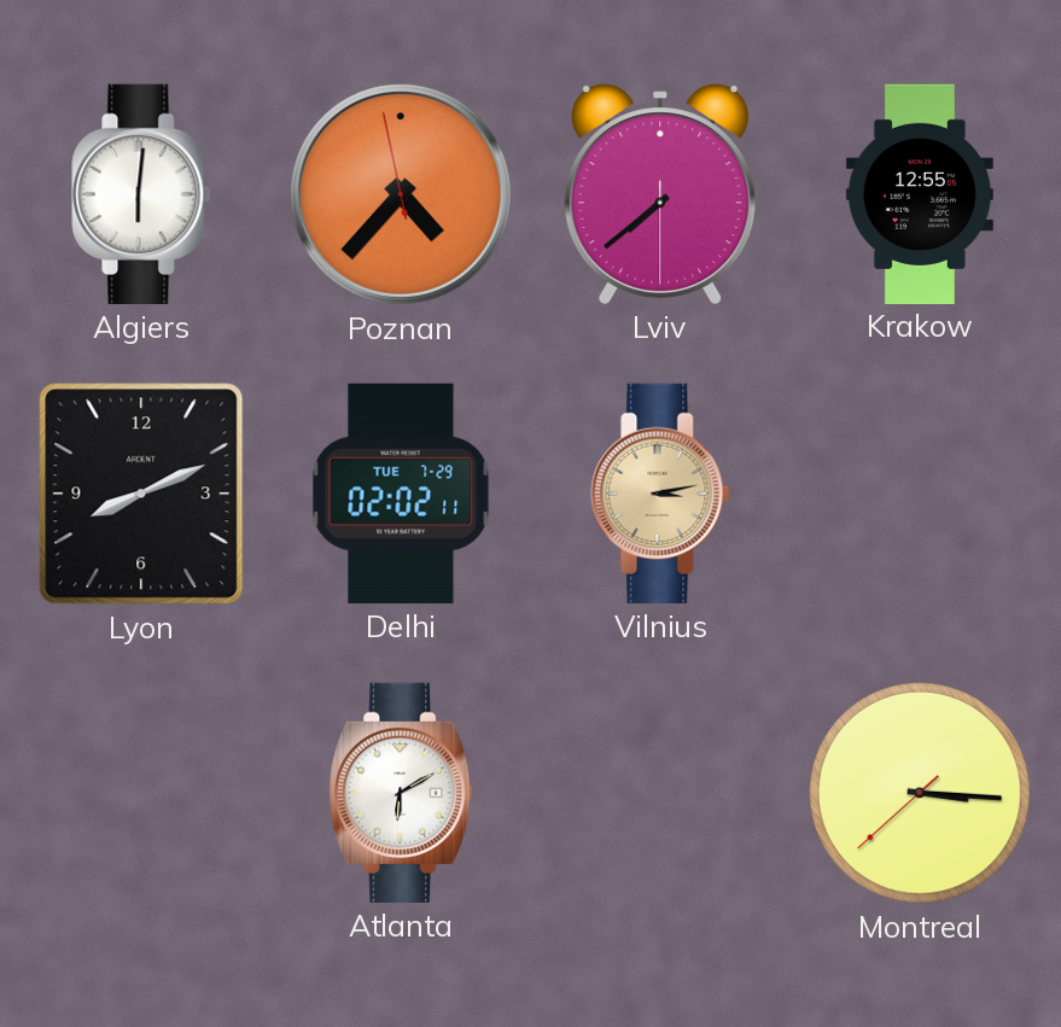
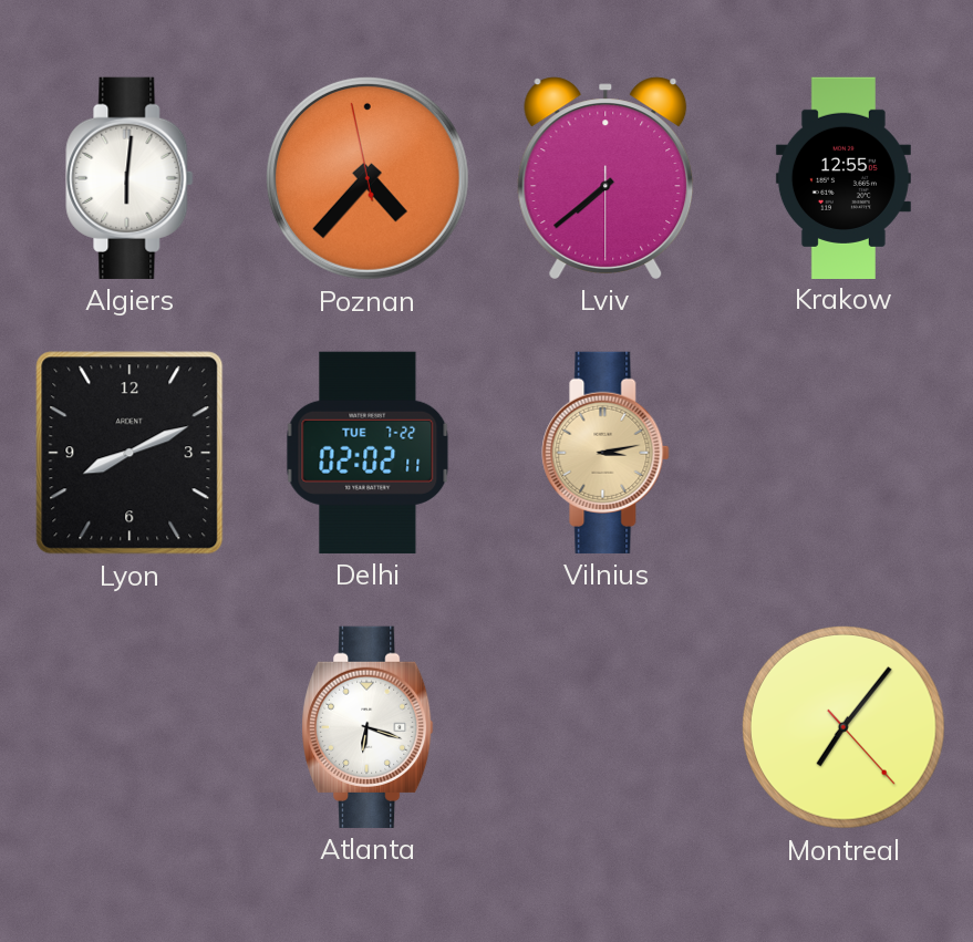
Delhi date: TUE 7-29 -> TUE 7-22 (368, 453)
Atlanta: 6:10 -> 6:18 (368, 727)
Montreal: 3:15 -> 7:06 (845, 728)
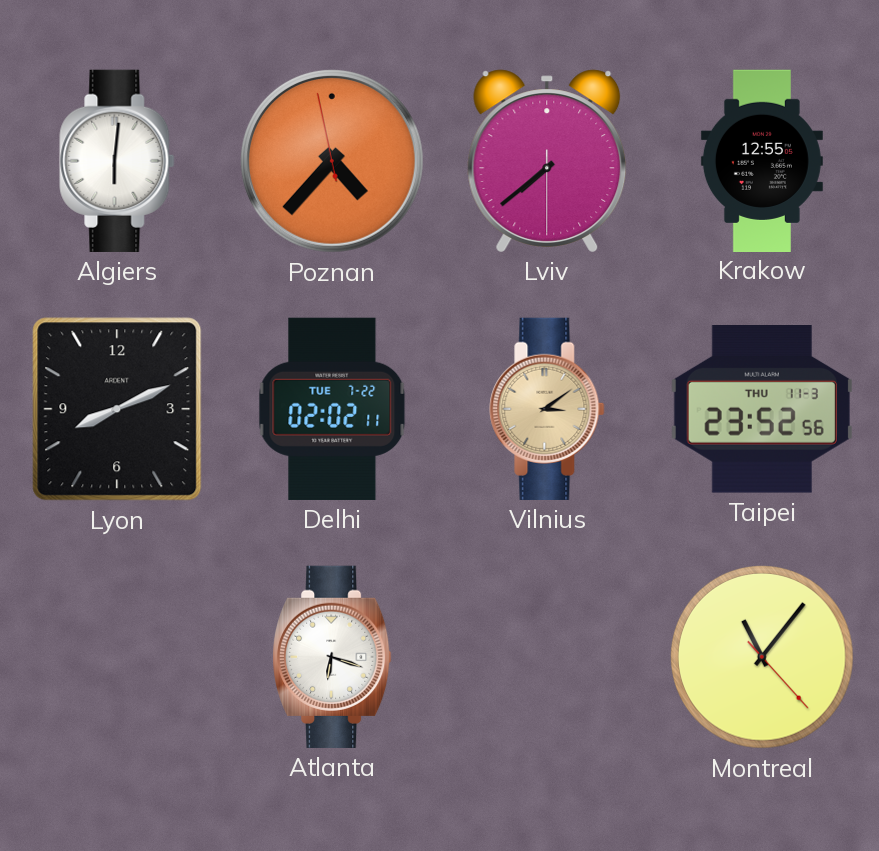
Vilnius: 3:13 -> 3:09 (547, 409)
Taipei: none -> 23:52 (762, 410)
Montreal: 7:06 -> 11:06 (763, 658)
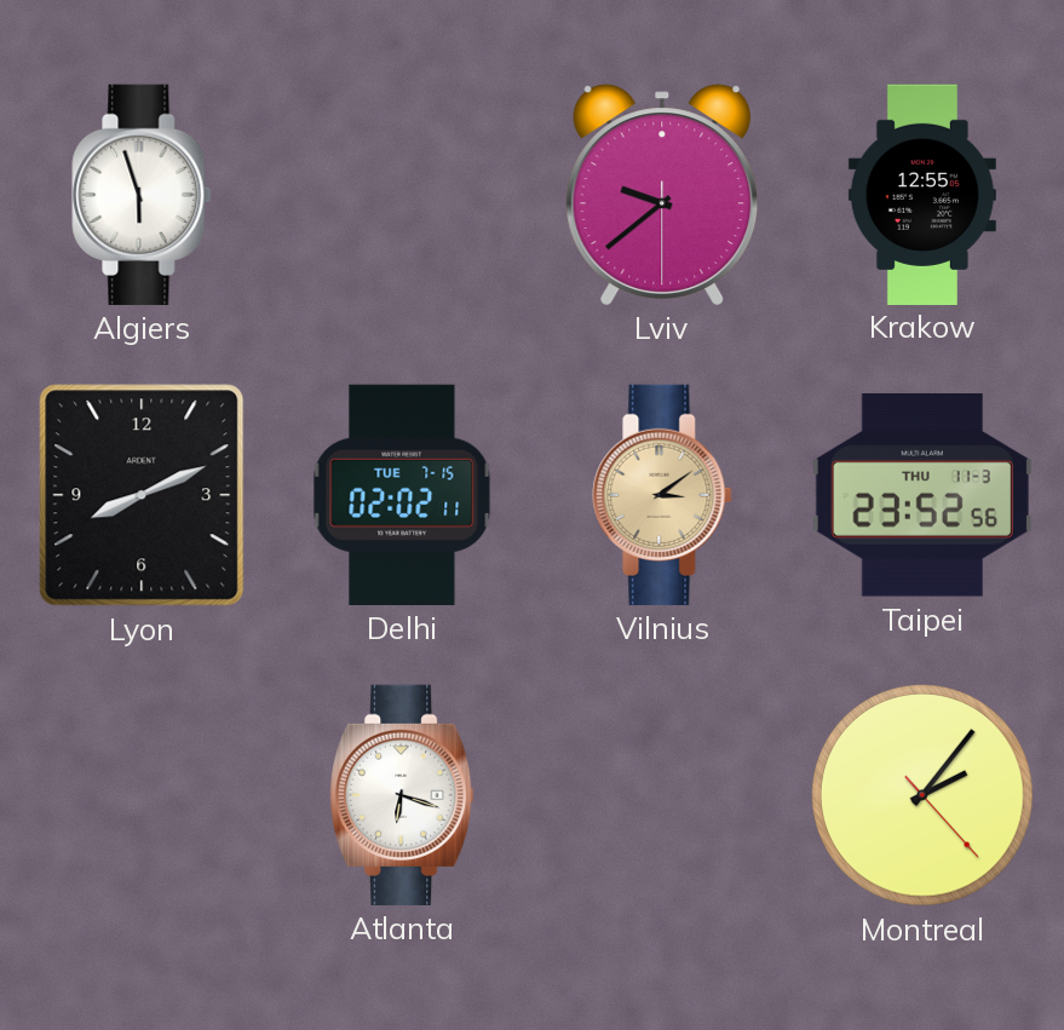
Algiers: 6:01 -> 5:57 (142, 195)
Poznan: 4:36 -> none (332, 161)
Lviv: 7:38 -> 9:38 (662, 195)
Delhi date: TUE 7-22 -> TUE 7-15 (402, 495)
Montreal: 11:06 -> 2:06 (924, 796)
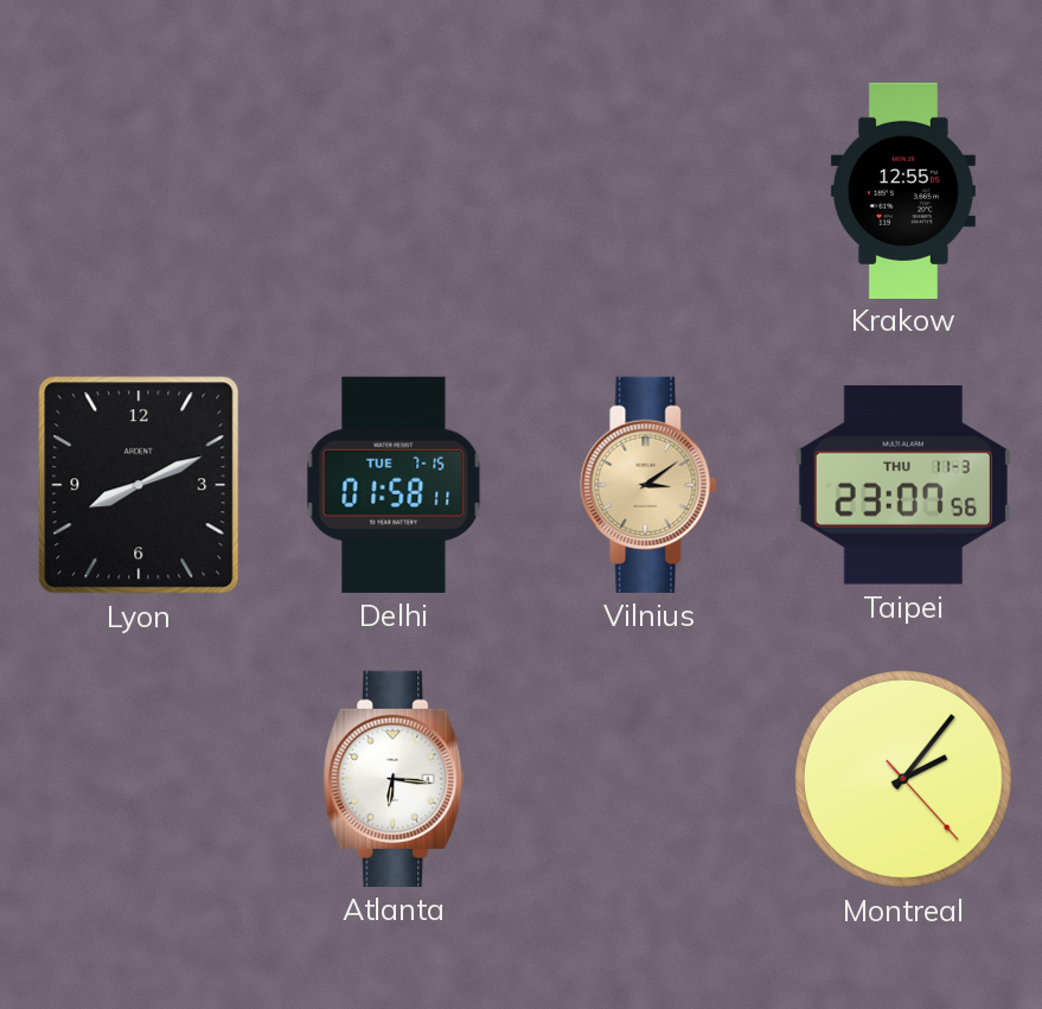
Algiers: 5:57 -> none (142, 195)
Lviv: 9:38 -> none (662, 195)
Delhi: 02:02 -> 01:58 (394, 485)
Taipei: 23:52 -> 23:07 (903, 486)
Atlanta: 6:18 -> 6:16 (394, 779)
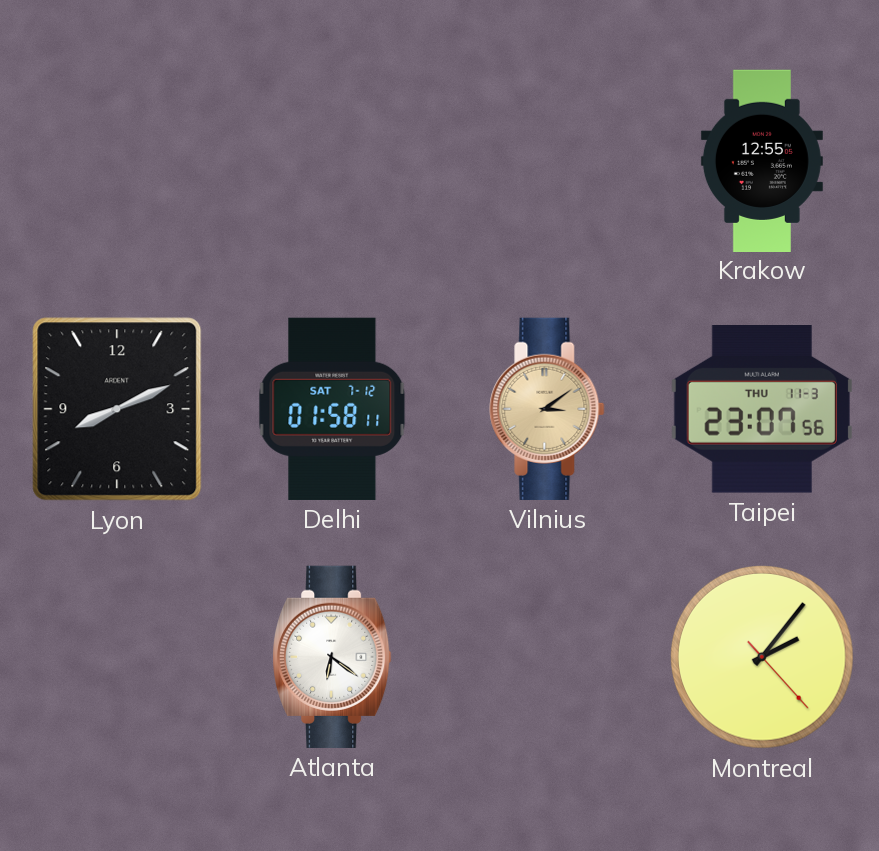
Delhi date: TUE 7-15 -> SAT 7-12 (332, 409)
Atlanta: 6:16 -> 6:21 (332, 657)
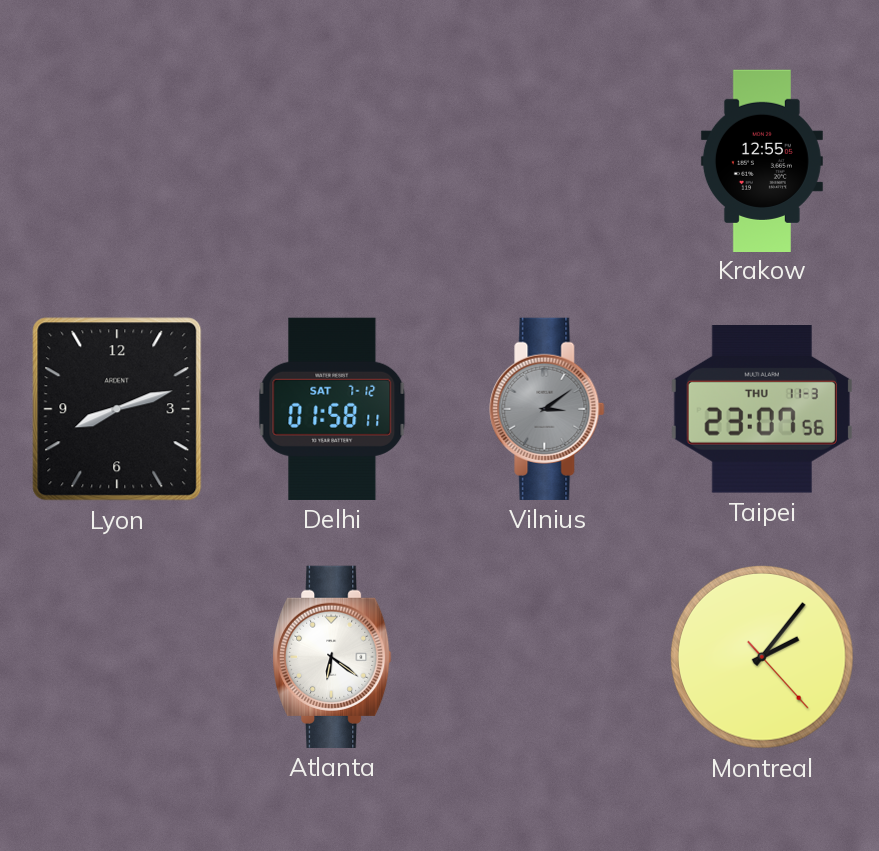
Lyon: 8:11 -> 8:12 (117, 409)
Vilnius dial: champagne -> grey (547, 409)
